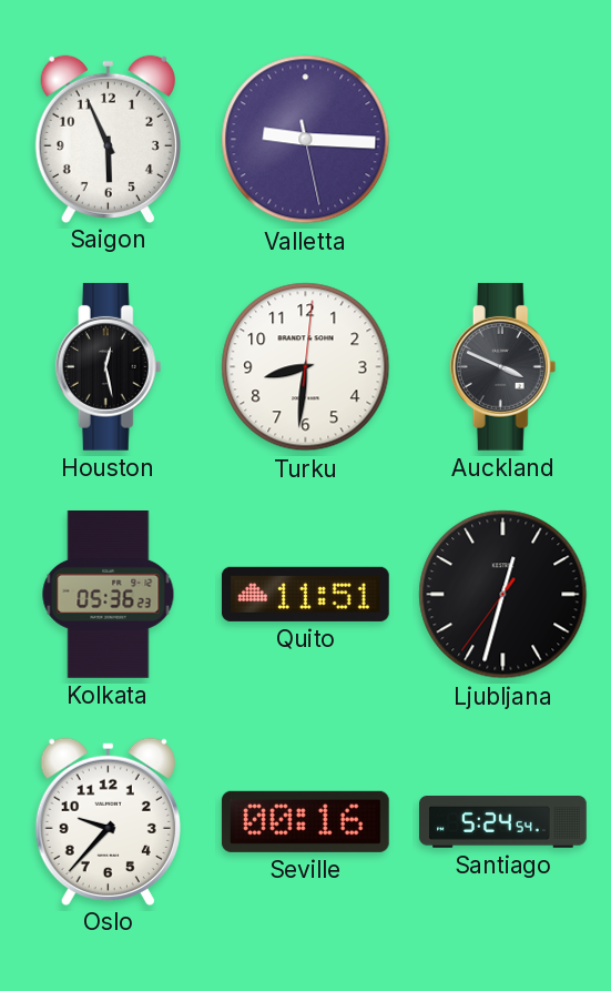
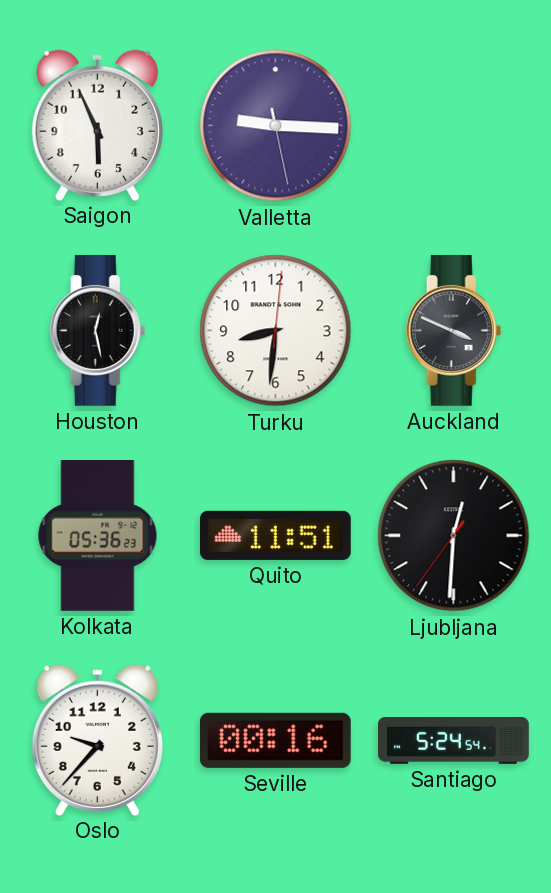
Ljubljana: 12:32 -> 12:30 (454, 536)
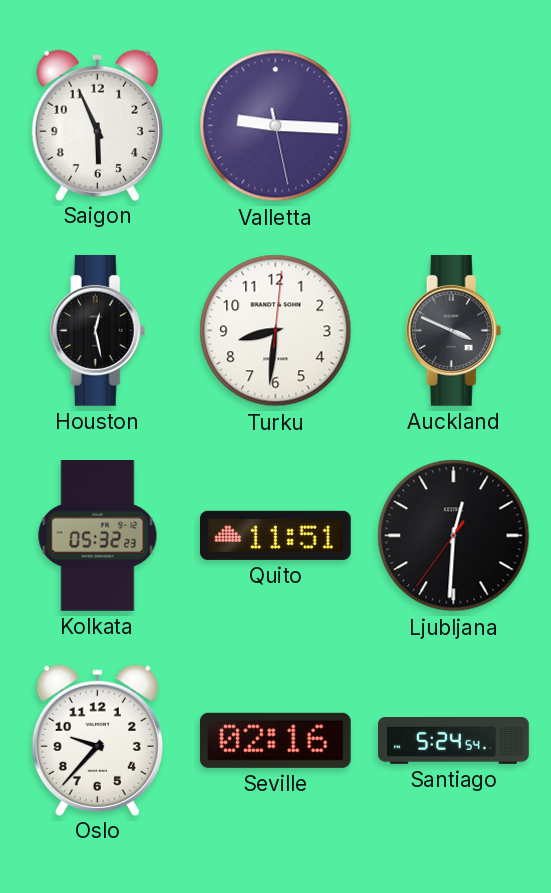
Kolkata: 05:36 -> 05:32 (98, 536)
Seville: 00:16 -> 02:16 (275, 740)
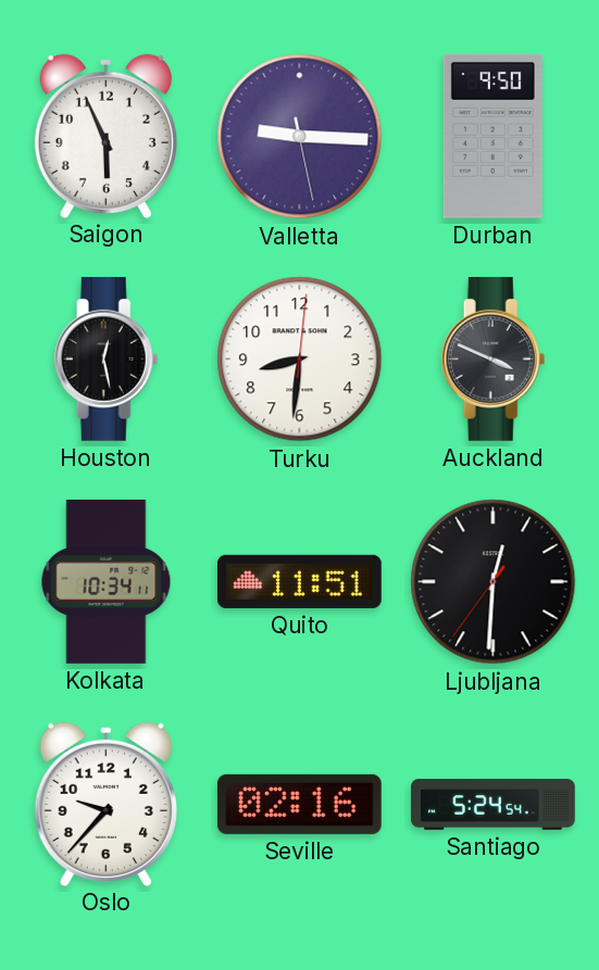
Durban: none -> 9:50 (492, 136)
Kolkata: 05:32 -> 10:34 (107, 582)
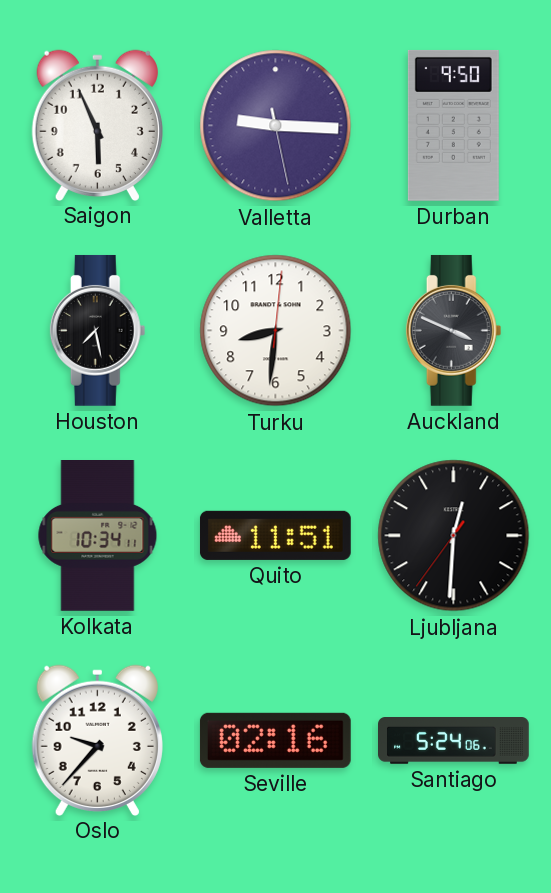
Houston: 12:28 -> 7:28 (98, 330)
Santiago: 5:24:54 -> 5:24:06 (454, 741)
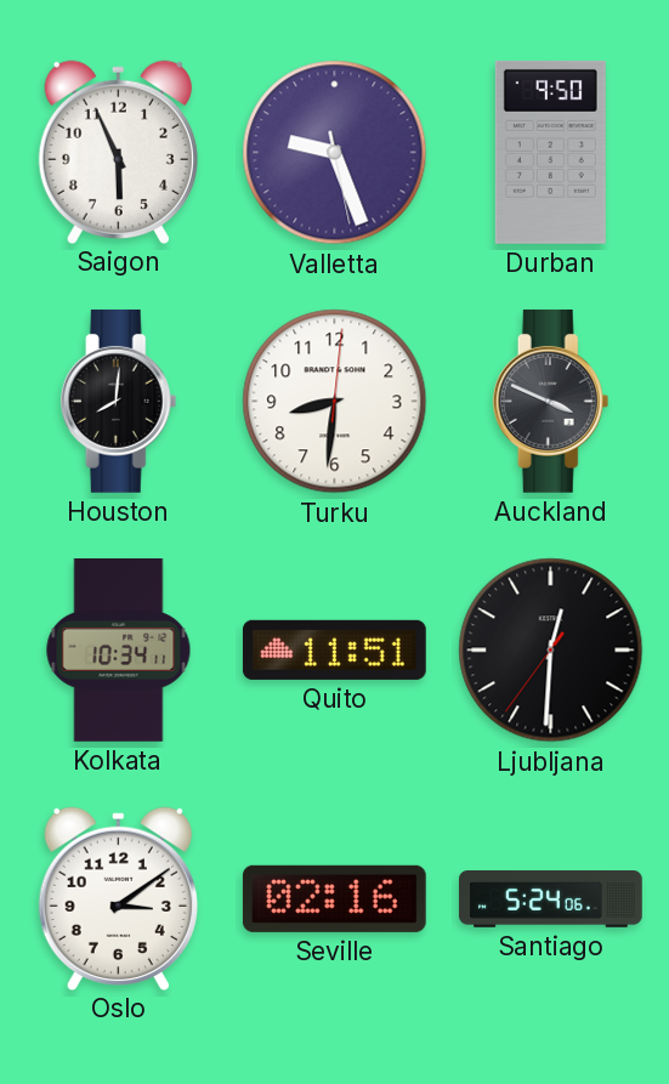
Valletta: 9:15 -> 9:26 (335, 153)
Houston: 7:28 -> 8:01 (119, 401)
Oslo: 9:37 -> 3:09 (118, 898)
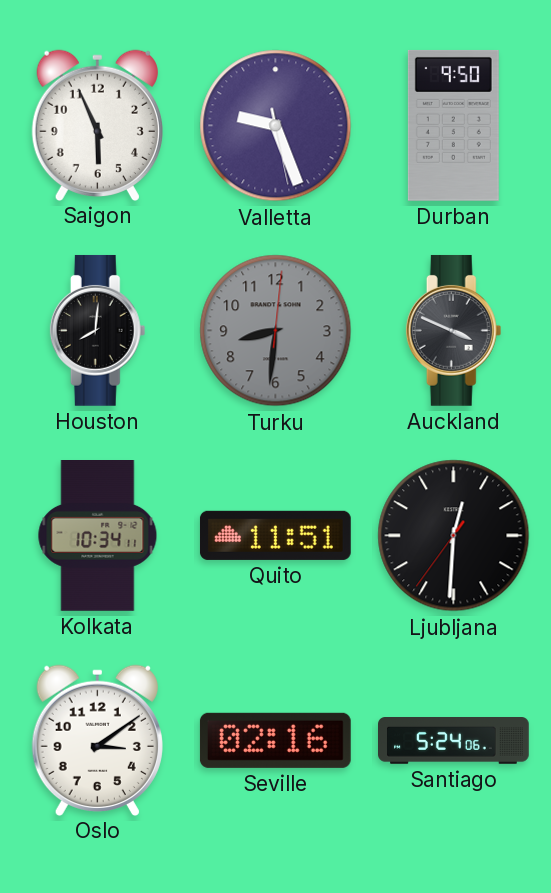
Turku dial: white -> grey (276, 331)
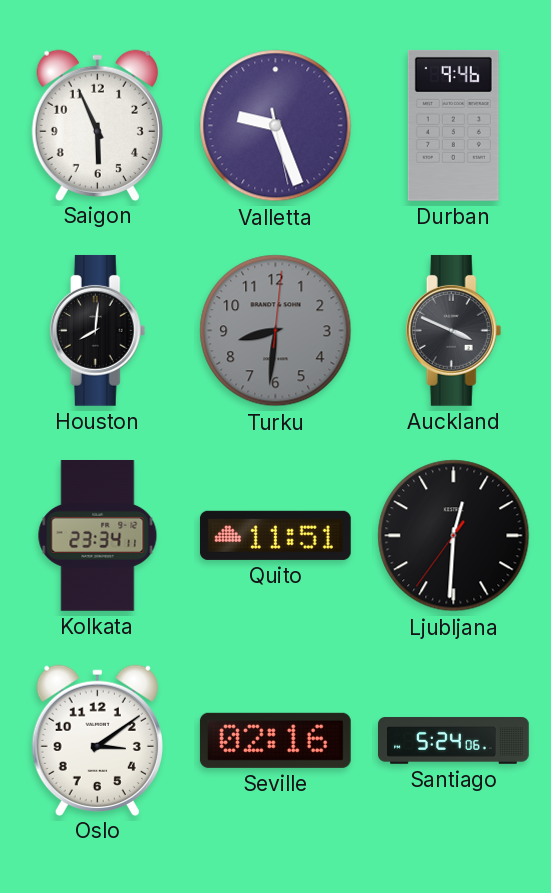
Durban: 9:50 -> 9:46 (453, 125)
Kolkata: 10:34 -> 23:34 (98, 536)
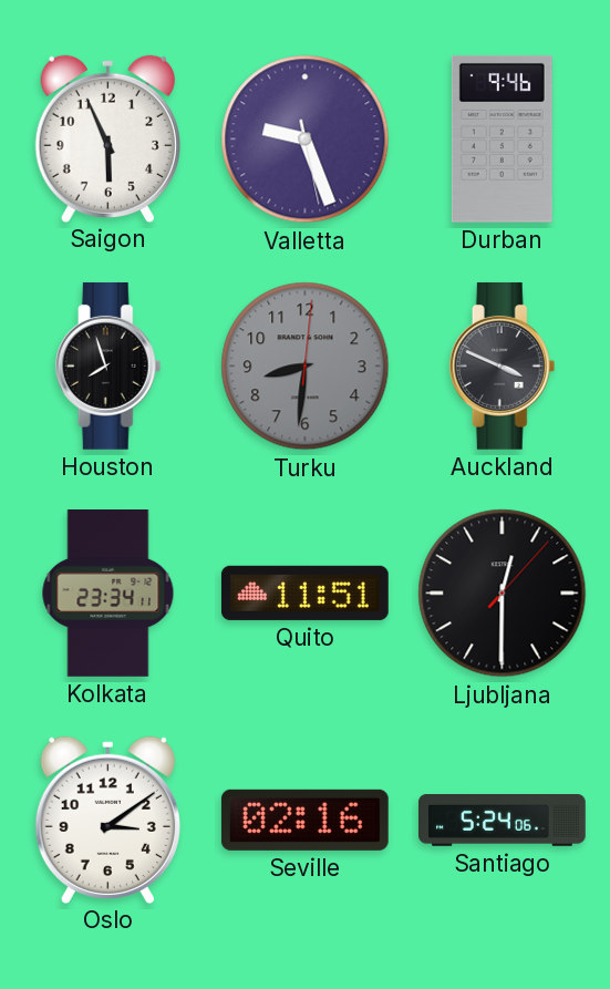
Houston: 8:01 -> 7:57 (108, 365)
Ljubljana: 12:30:36 -> 12:30:07 (503, 594)
